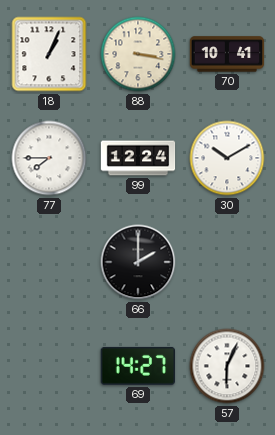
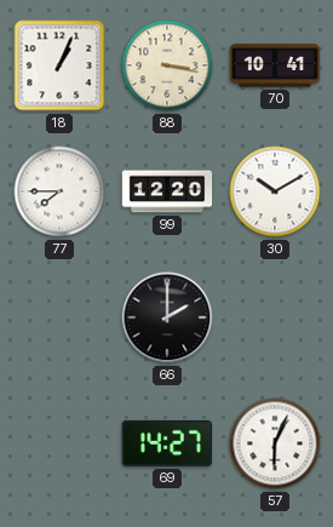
99: 12:24 -> 12:20 (167, 191)
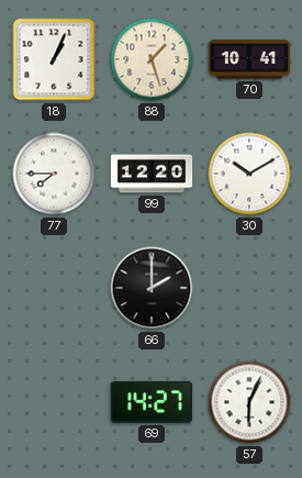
88: 3:17 -> 1:27 (152, 59)
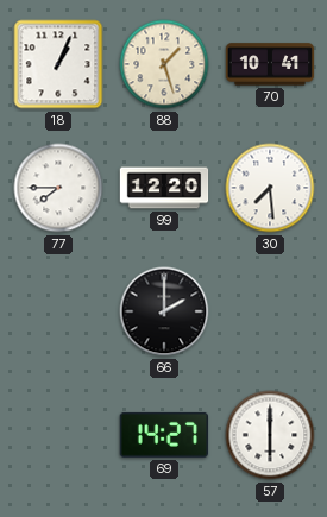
30: 10:10 -> 7:29 (270, 188)
57: 6:04 -> 6:00 (270, 435)
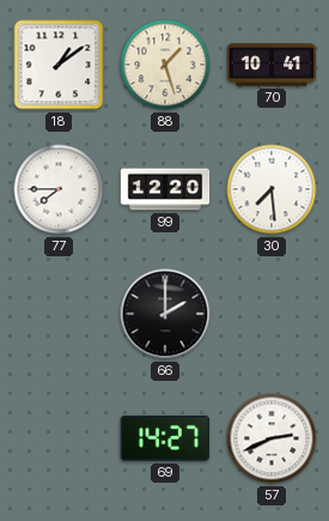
18: 1:04 -> 1:09 (59, 65)
57: 6:00 -> 2:41 (272, 438)
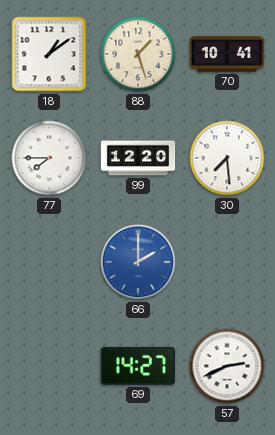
66 dial: black -> blue (138, 262)
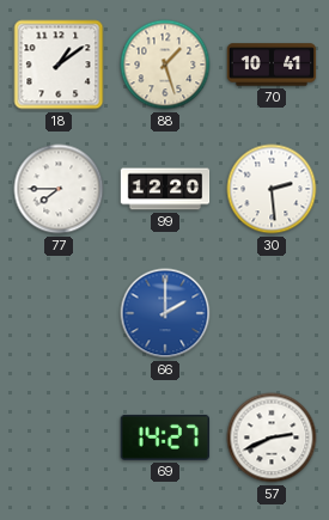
30: 7:29 -> 2:29 (272, 189)
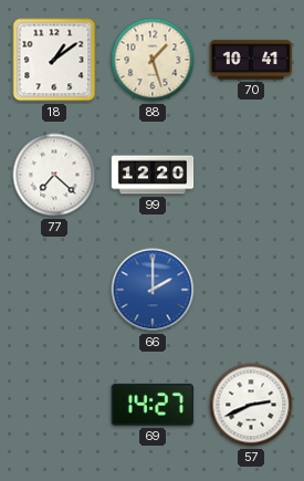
77: 7:45 -> 7:22 (54, 175)
30: 2:29 -> none (272, 189)
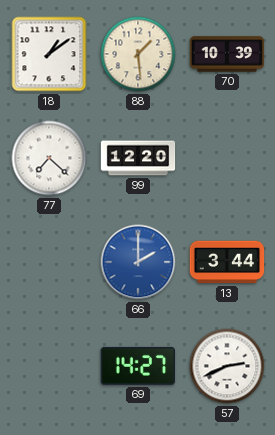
88: 1:27 -> 1:29 (138, 54)
70: 10:41 -> 10:39 (227, 54)
13: none -> 3:44 (227, 262)
